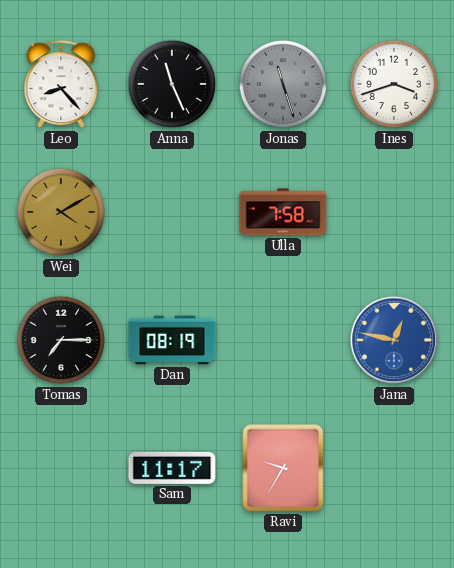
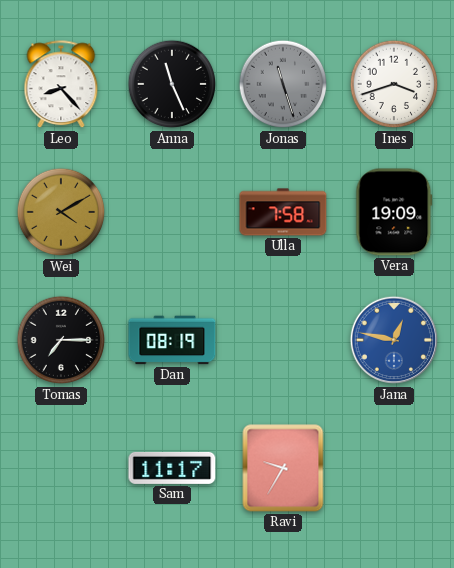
Vera: none -> 19:09 (394, 212)
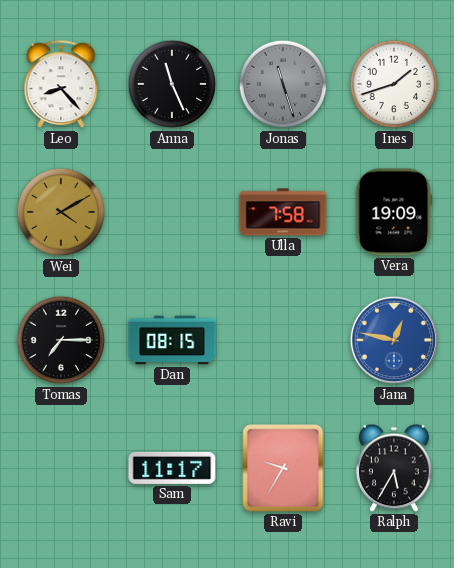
Ines: 3:42 -> 1:42 (394, 84)
Dan: 08:19 -> 08:15 (172, 340)
Ralph: none -> 5:35 (394, 468)
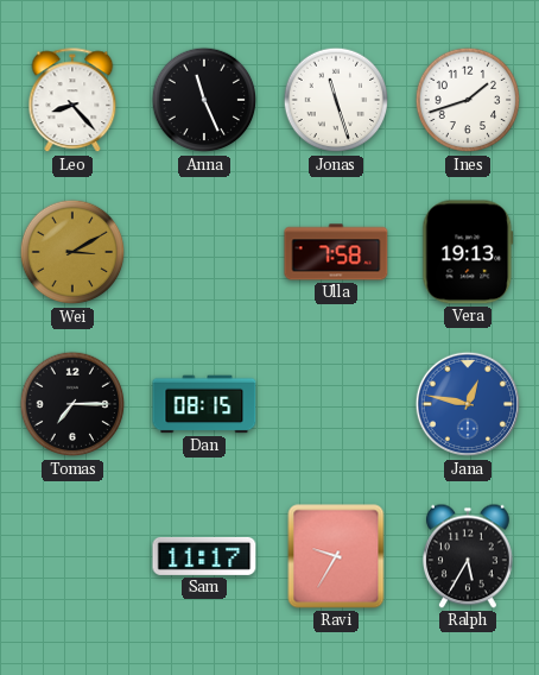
Jonas dial: grey -> white (336, 100)
Wei: 4:10 -> 3:10 (72, 252)
Vera: 19:09 -> 19:13 (468, 252)
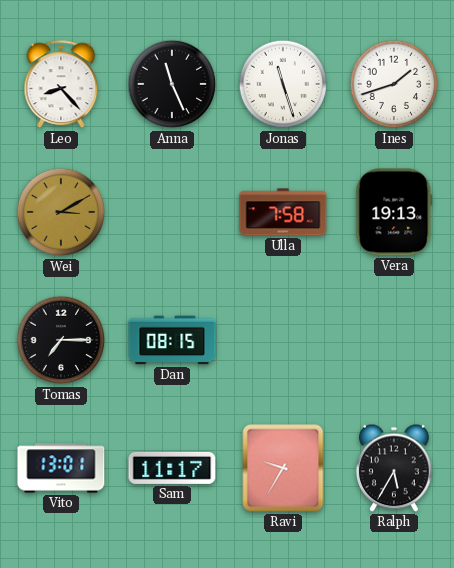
Jana: 12:47 -> none (468, 404)
Vito: none -> 13:01 (61, 468)
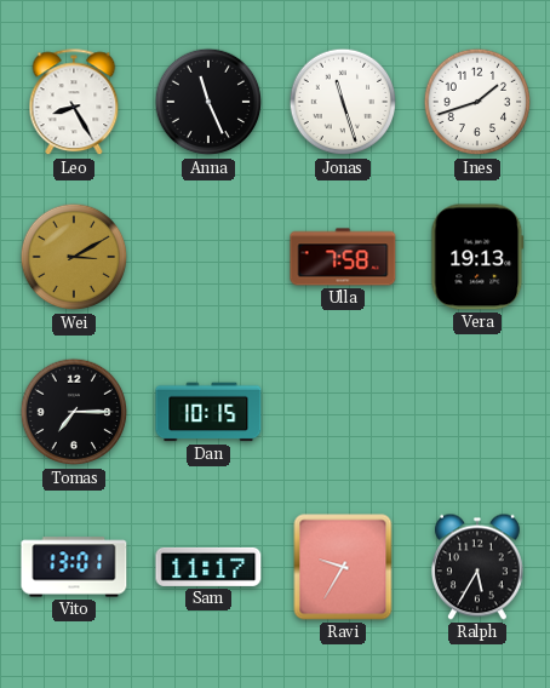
Leo: 8:23 -> 8:25 (74, 103)
Dan: 08:15 -> 10:15 (208, 412)
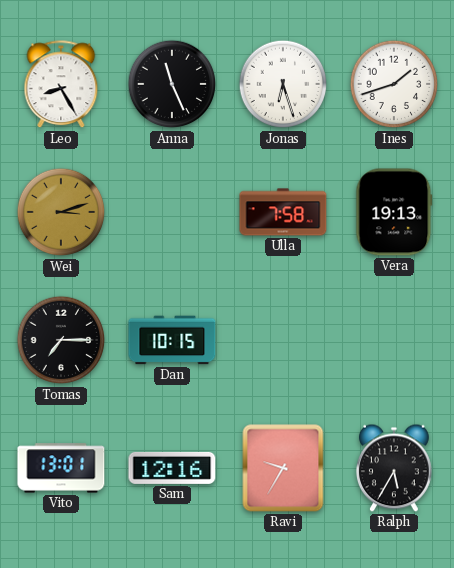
Jonas: 11:27 -> 6:27 (283, 84)
Wei: 3:10 -> 3:12 (61, 212)
Sam: 11:17 -> 12:16 (172, 468)
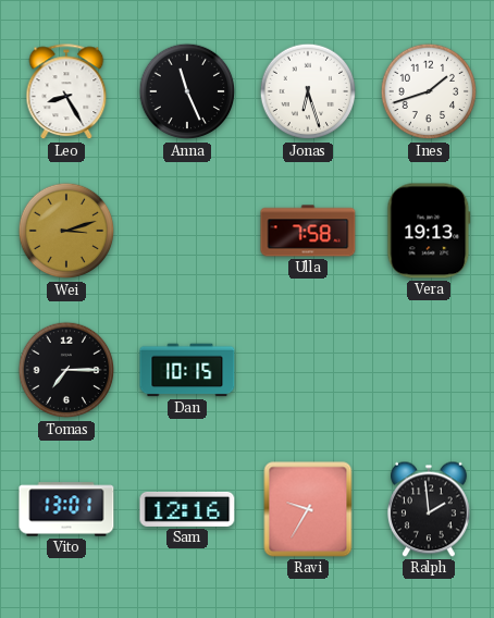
Ralph: 5:35 -> 1:59 (429, 509)
